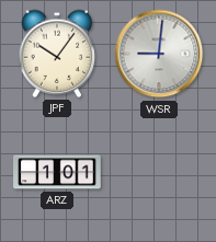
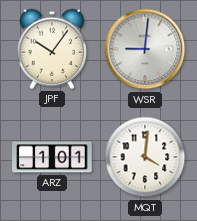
MQT: none -> 4:01 (145, 157)
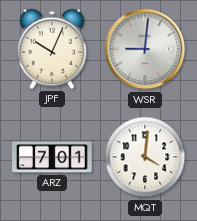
JPF: 10:06 -> 10:04 (52, 49)
ARZ: 1:01 -> 7:01 (52, 157)
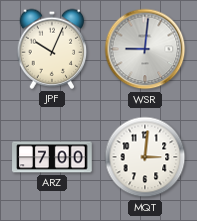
ARZ: 7:01 -> 7:00 (52, 157)
MQT: 4:01 -> 3:01 (145, 157)
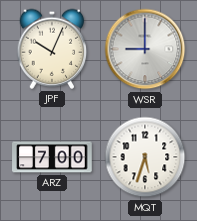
WSR: 9:01 -> 9:00 (145, 49)
MQT: 3:01 -> 5:33 (145, 157)
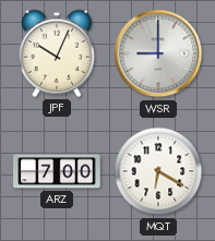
MQT: 5:33 -> 6:20 (158, 171)
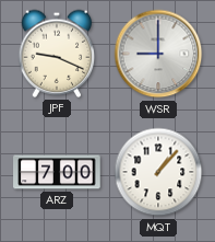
JPF: 10:04 -> 9:19 (57, 54)
MQT: 6:20 -> 1:07 (158, 172)
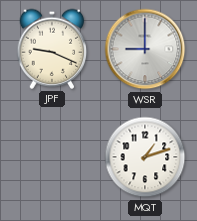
ARZ: 7:00 -> none (57, 172)
MQT: 1:07 -> 1:12 (145, 157)
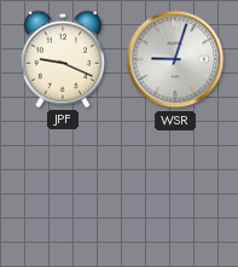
WSR: 9:00 -> 9:03 (175, 59)
MQT: 1:12 -> none (145, 157)
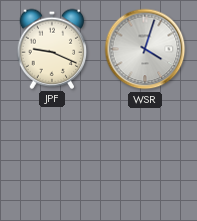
WSR: 9:03 -> 4:03 (145, 49)
